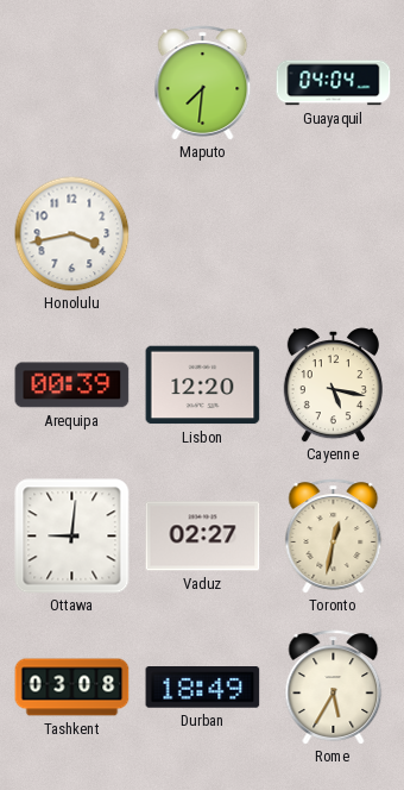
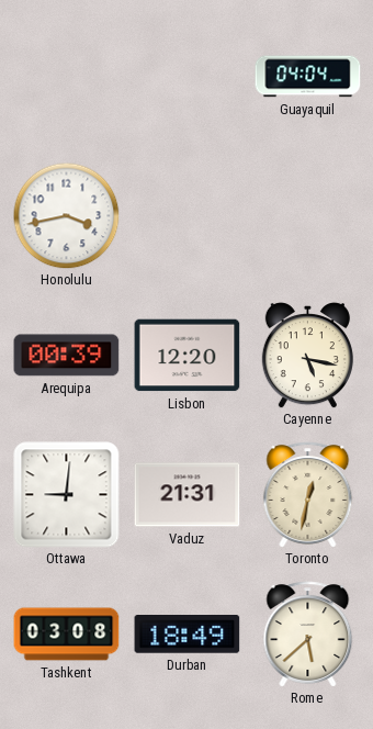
Maputo: 7:31 -> none (203, 83)
Vaduz: 02:27 -> 21:31 (188, 495)
Rome: 5:35 -> 5:38 (308, 635)
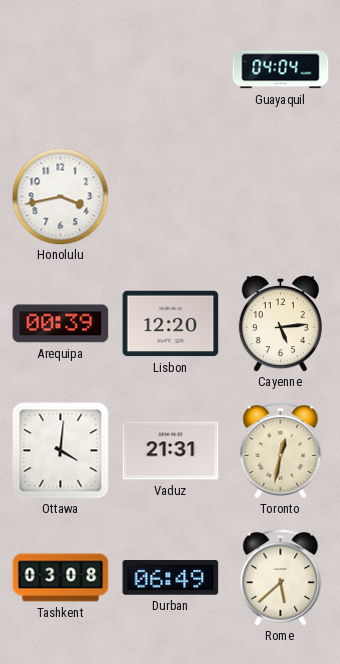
Cayenne: 5:17 -> 5:14 (280, 324)
Ottawa: 9:01 -> 4:01 (61, 451)
Durban: 18:49 -> 06:49 (171, 578)
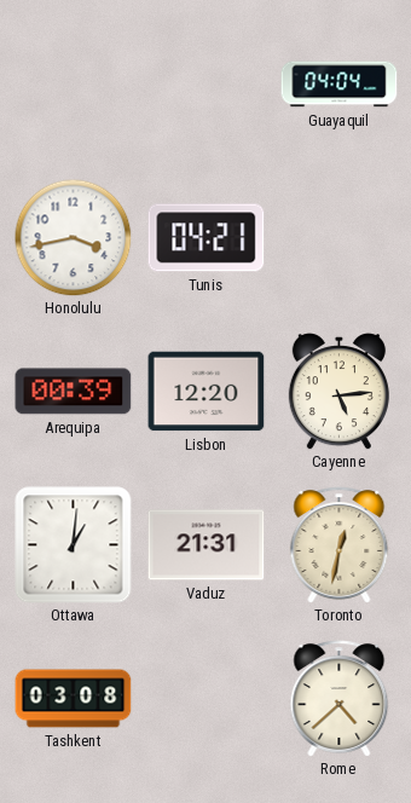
Tunis: none -> 04:21 (207, 238)
Ottawa: 4:01 -> 1:01 (74, 545)
Durban: 06:49 -> none (171, 578)
Rome: 5:38 -> 4:38 (340, 699)
